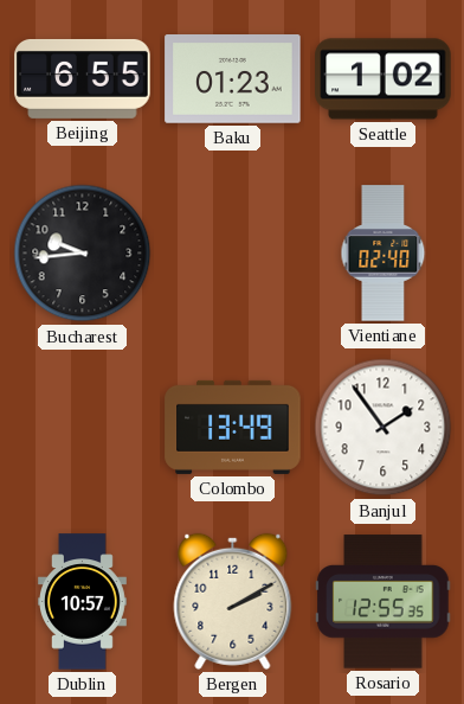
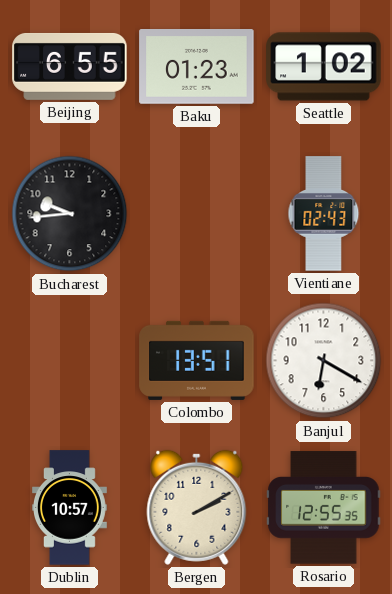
Vientiane: 02:40 -> 02:43 (324, 214)
Colombo: 13:49 -> 13:51 (197, 360)
Banjul: 1:54 -> 6:20 (324, 361)
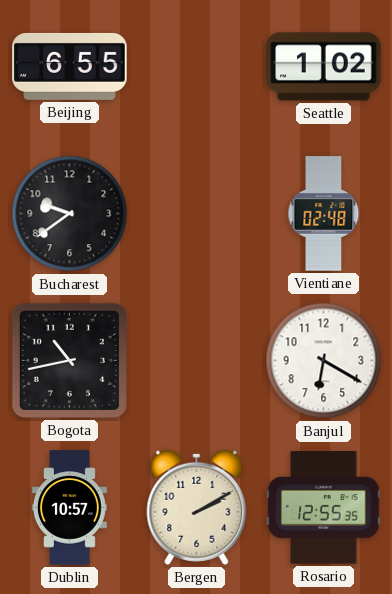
Baku: 01:23 -> none (197, 67)
Bucharest: 9:44 -> 9:39 (70, 214)
Vientiane: 02:43 -> 02:48 (324, 214)
Bogota: none -> 10:43 (69, 360)
Colombo: 13:51 -> none (197, 360)
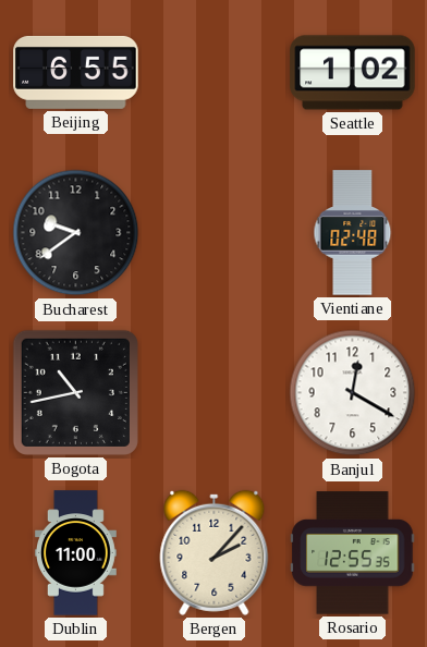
Banjul: 6:20 -> 12:20 (353, 393)
Dublin: 10:57 -> 11:00 (76, 553)
Bergen: 2:10 -> 2:07 (215, 552)
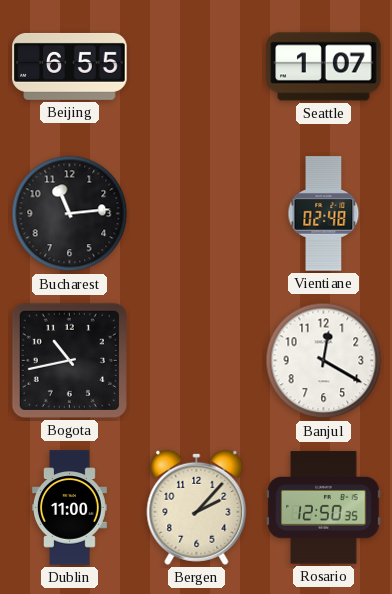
Seattle: 1:02 -> 1:07 (324, 67)
Bucharest: 9:39 -> 11:14 (70, 214)
Rosario: 12:55 -> 12:50 (324, 508)
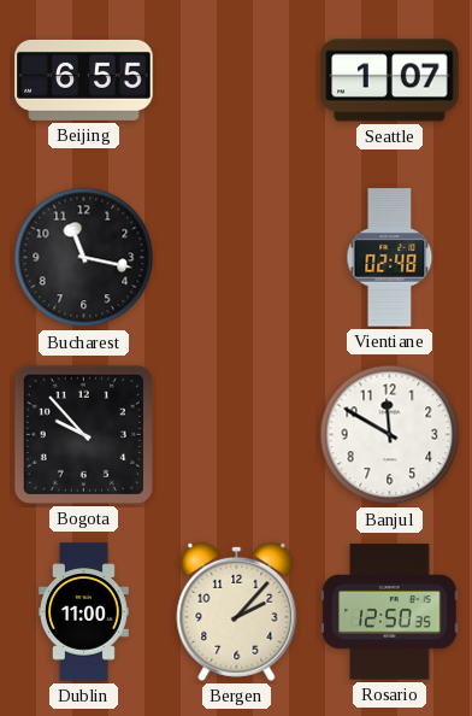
Bucharest: 11:14 -> 11:17 (84, 258)
Bogota: 10:43 -> 9:53 (83, 434)
Banjul: 12:20 -> 11:50 (390, 435)
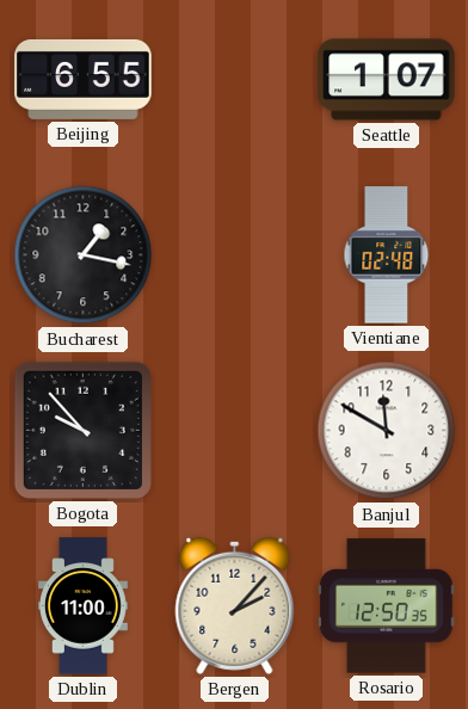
Bucharest: 11:17 -> 1:17 (84, 255)
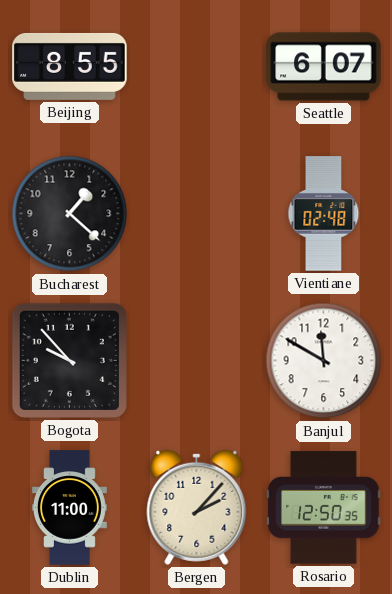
Beijing: 6:55 -> 8:55 (70, 66)
Seattle: 1:07 -> 6:07 (324, 67)
Bucharest: 1:17 -> 1:22 (70, 214)
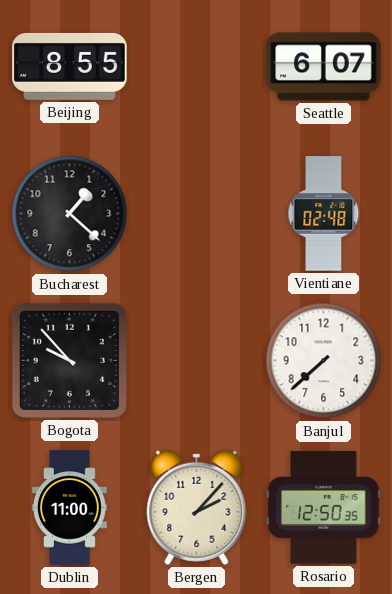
Banjul: 11:50 -> 7:38 (324, 361)
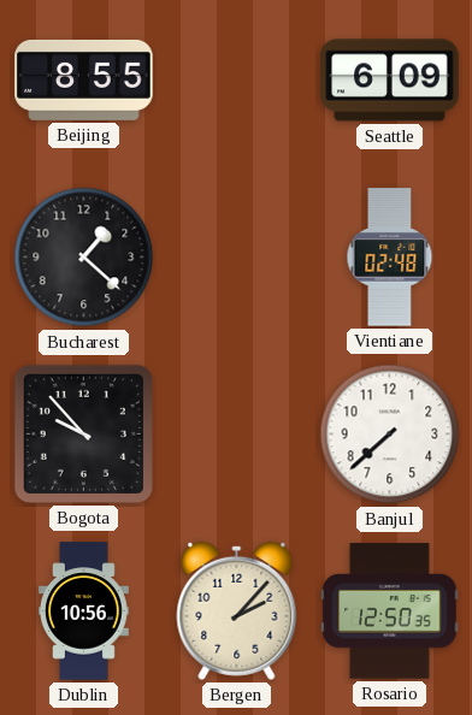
Seattle: 6:07 -> 6:09 (390, 81)
Dublin: 11:00 -> 10:56 (84, 611)
